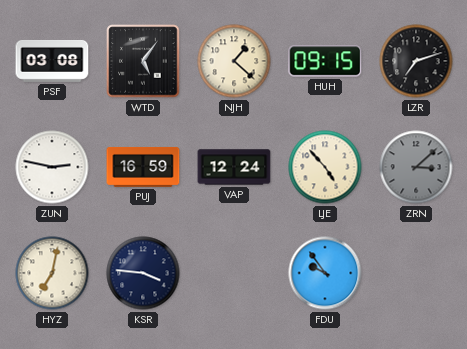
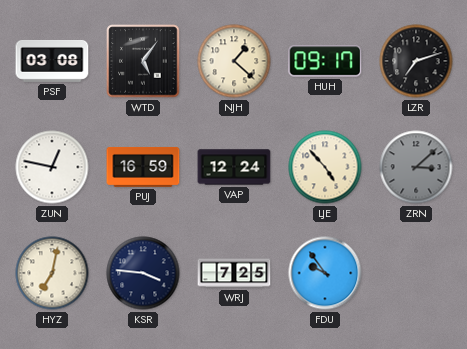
HUH: 09:15 -> 09:17 (325, 61)
ZUN: 2:47 -> 12:47 (52, 167)
WRJ: none -> 7:25 (234, 273)
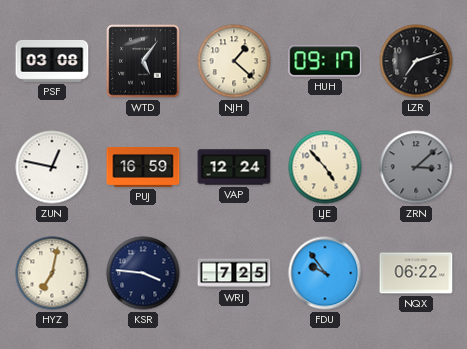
NQX: none -> 06:22 (416, 273)
